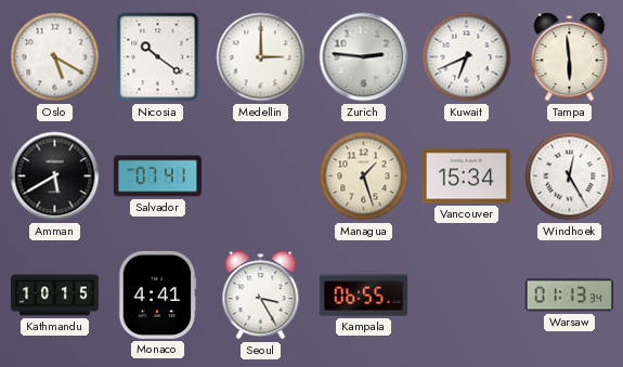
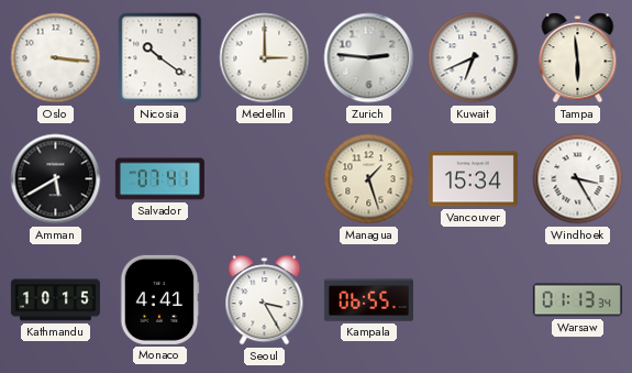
Oslo: 5:20 -> 3:16 (56, 58)
Windhoek: 12:25 -> 3:25 (578, 179)
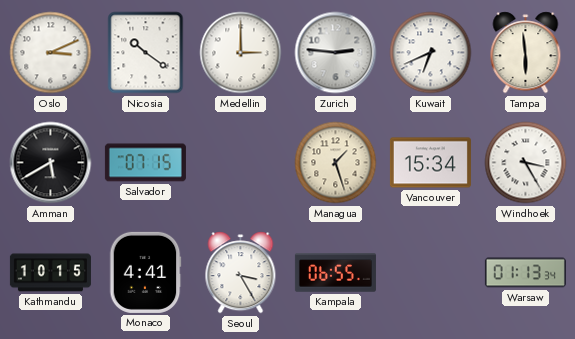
Oslo: 3:16 -> 3:11 (51, 53)
Salvador: 07:41 -> 07:15 (145, 163)
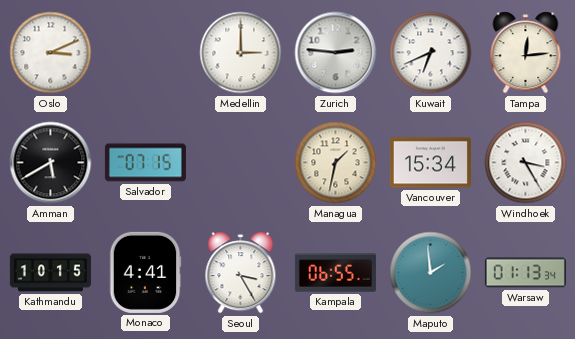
Nicosia: 10:21 -> none (146, 53)
Tampa: 5:59 -> 12:14 (526, 53)
Managua: 1:27 -> 1:32 (336, 163)
Maputo: none -> 1:59 (431, 273)
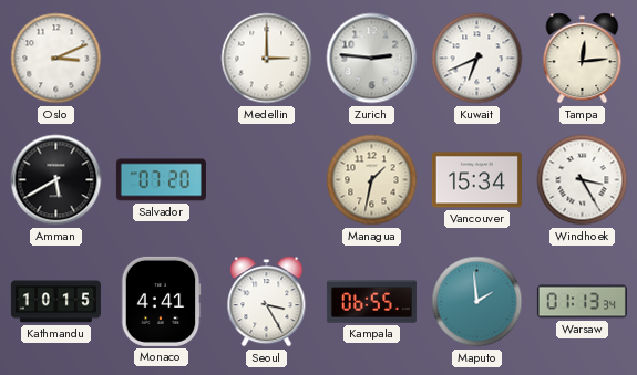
Salvador: 07:15 -> 07:20 (161, 180)
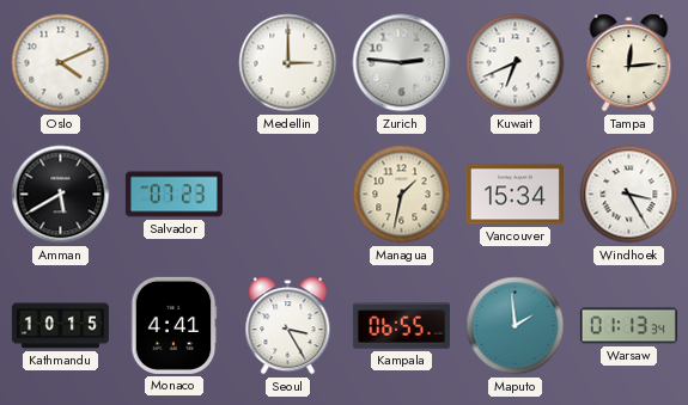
Oslo: 3:11 -> 4:11 (61, 63)
Salvador: 07:20 -> 07:23 (173, 195)
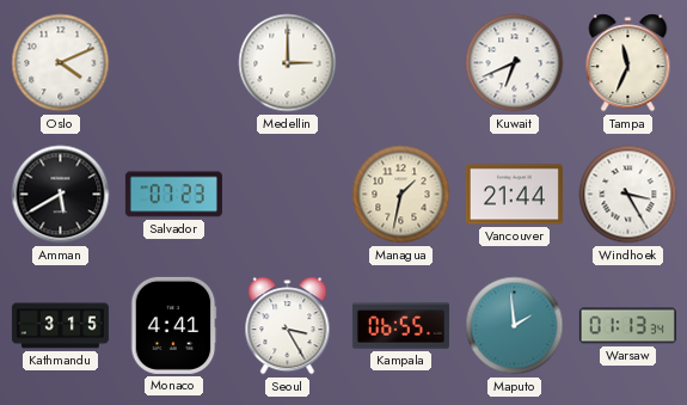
Zurich: 2:46 -> none (402, 63)
Tampa: 12:14 -> 11:34 (628, 63)
Vancouver: 15:34 -> 21:44 (514, 195)
Kathmandu: 10:15 -> 3:15 (60, 326)
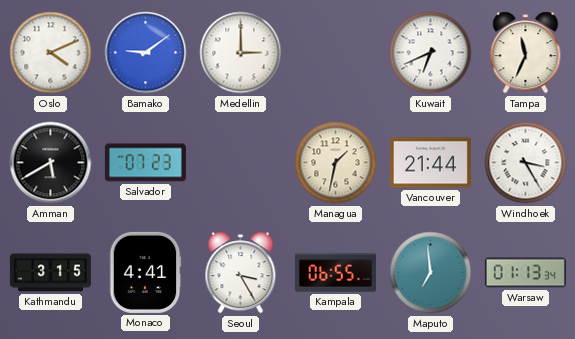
Bamako: none -> 9:09 (146, 53)
Maputo: 1:59 -> 6:59 (431, 273)
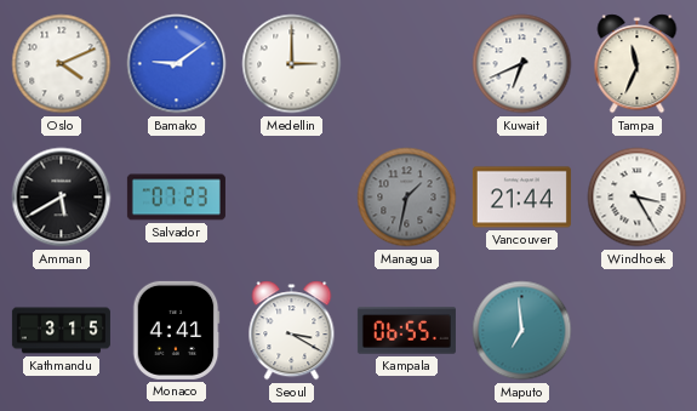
Managua dial: cream -> grey (407, 198)
Seoul: 3:25 -> 3:20 (292, 331)
Warsaw: 01:13 -> none (525, 273)
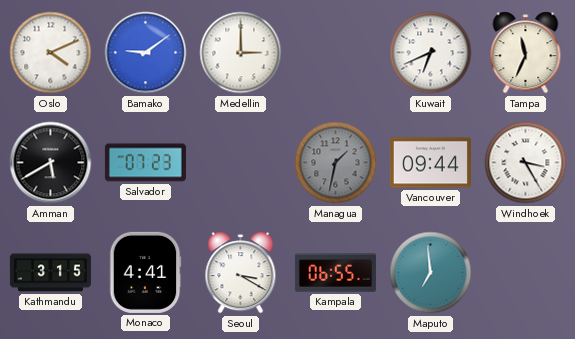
Vancouver: 21:44 -> 09:44 (430, 163)
